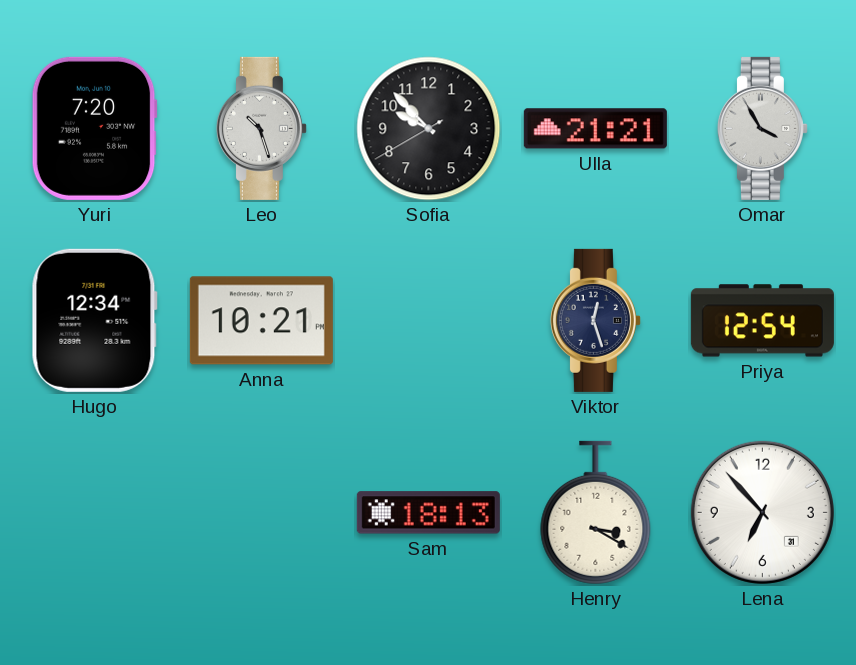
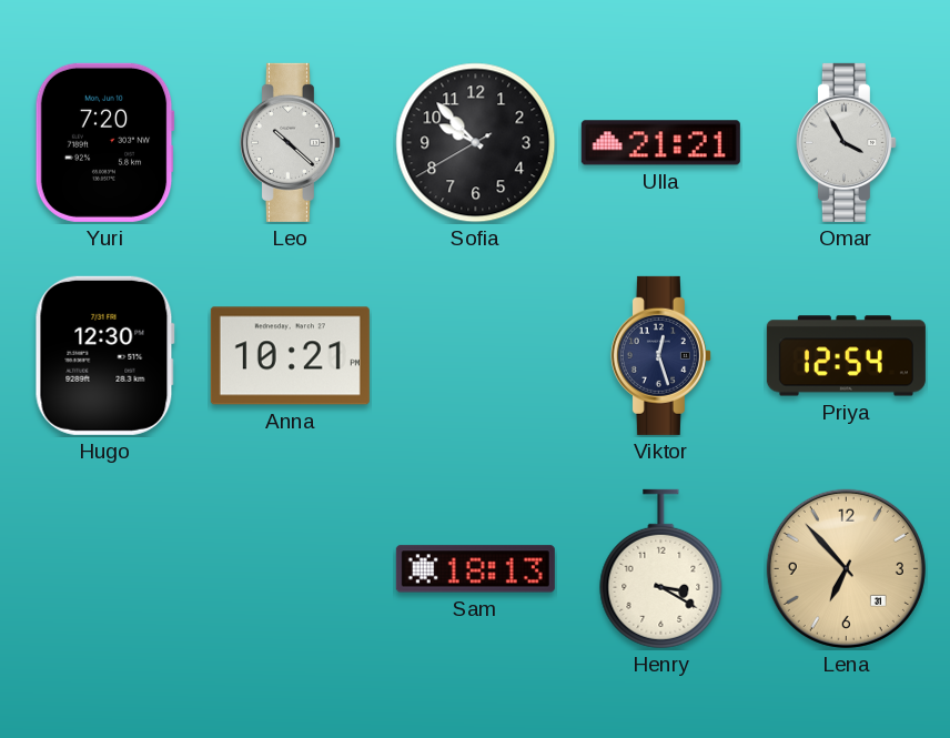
Leo: 10:27 -> 10:22 (290, 142)
Hugo: 12:34 -> 12:30 (104, 355)
Lena dial: white -> champagne (846, 568)
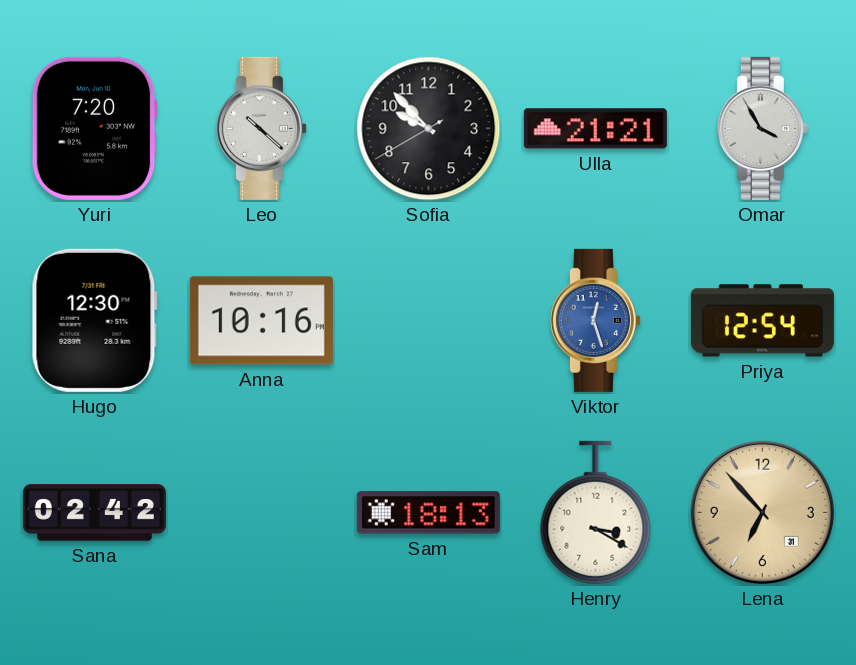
Anna: 10:21 -> 10:16 (261, 321)
Viktor dial: navy -> blue (595, 320)
Sana: none -> 02:42 (94, 513)
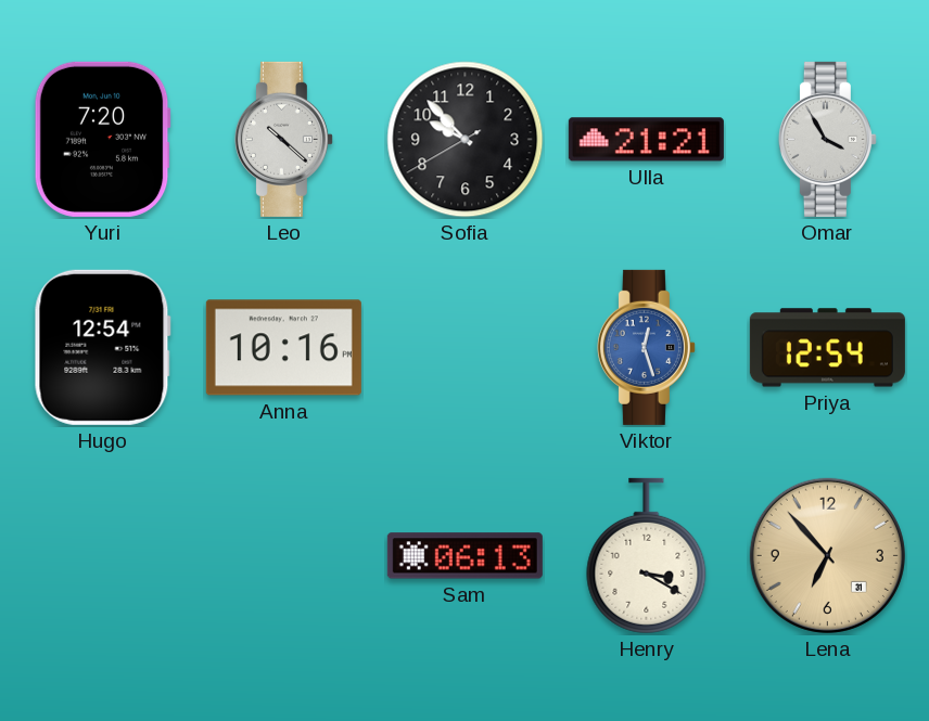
Hugo: 12:30 -> 12:54 (102, 347)
Sana: 02:42 -> none (94, 513)
Sam: 18:13 -> 06:13 (465, 556)
